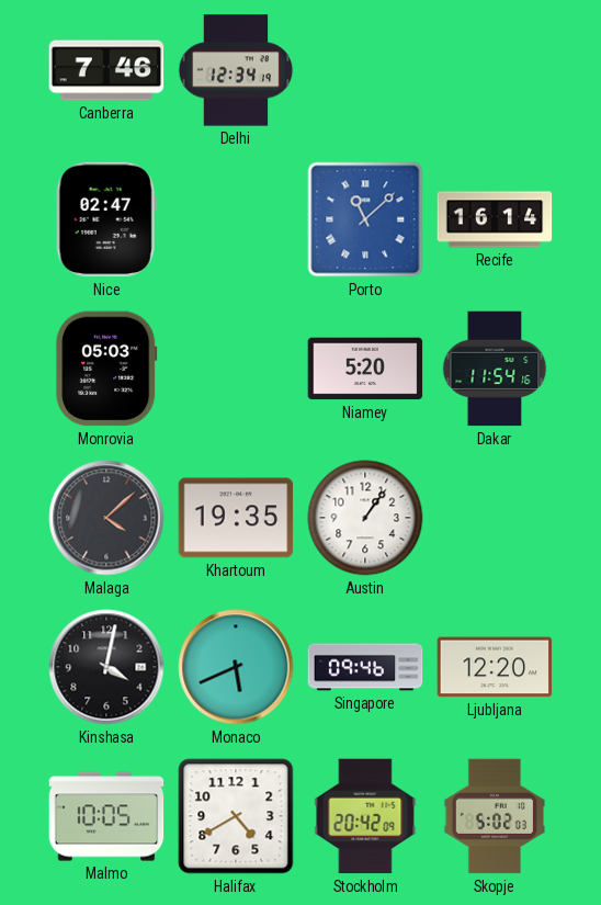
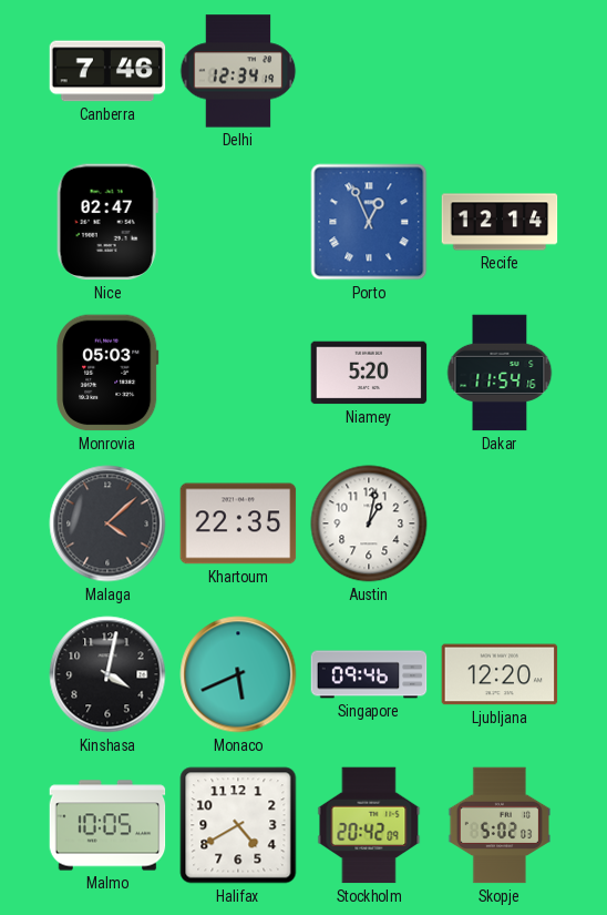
Porto: 11:08 -> 12:56 (369, 222)
Recife: 16:14 -> 12:14 (500, 222)
Khartoum: 19:35 -> 22:35 (238, 523)
Austin: 1:06 -> 1:02 (369, 523)
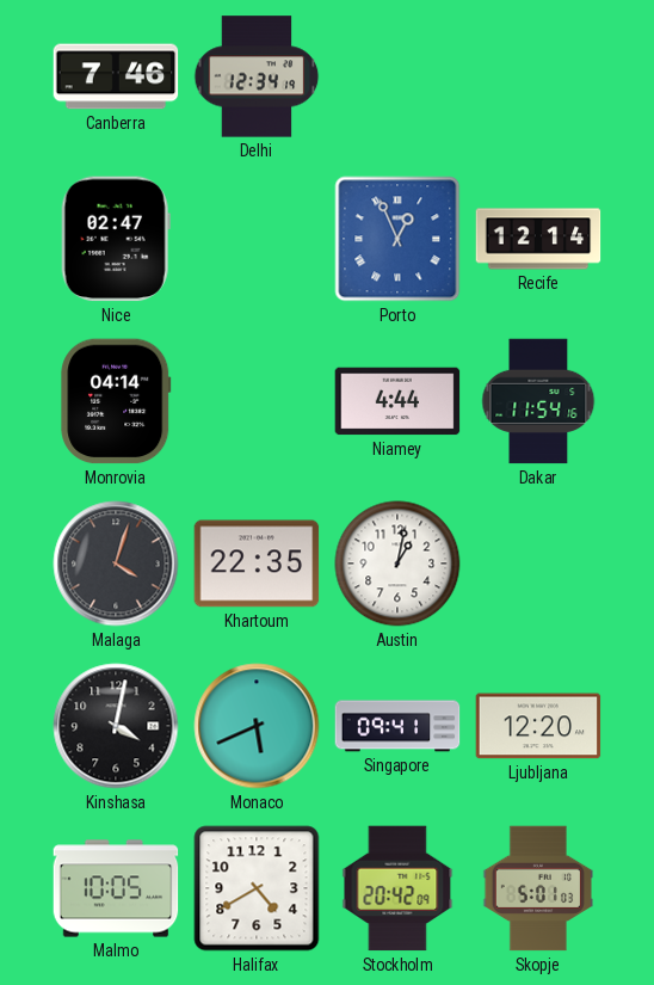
Monrovia: 05:03 -> 04:14 (116, 401)
Niamey: 5:20 -> 4:44 (397, 401)
Malaga: 4:08 -> 4:03 (116, 564)
Singapore: 09:46 -> 09:41 (397, 726)
Skopje: 5:02 -> 5:01 (537, 888)
